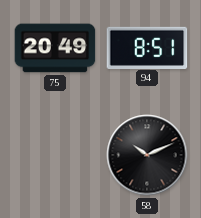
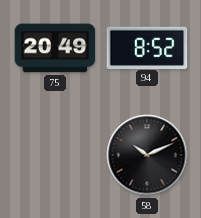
94: 8:51 -> 8:52 (147, 47)
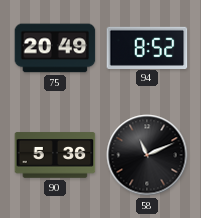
90: none -> 5:36 (55, 155)
58: 10:11 -> 11:11 (147, 155)
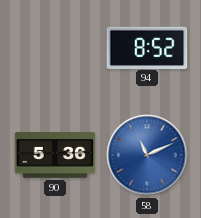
75: 20:49 -> none (55, 48)
58 dial: black -> blue (147, 155)
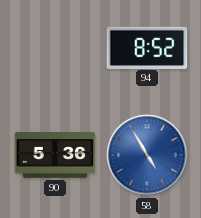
58: 11:11 -> 4:55 (147, 155)
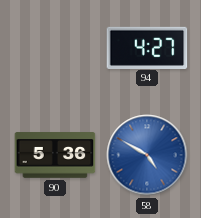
94: 8:52 -> 4:27 (147, 47)
58: 4:55 -> 4:50 (147, 155)
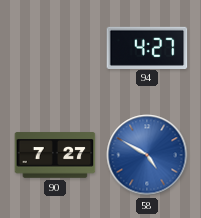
90: 5:36 -> 7:27 (55, 155)
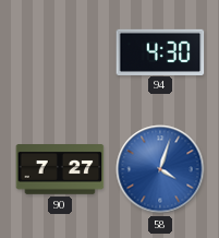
94: 4:27 -> 4:30 (160, 51)
58: 4:50 -> 4:03 (160, 169)
